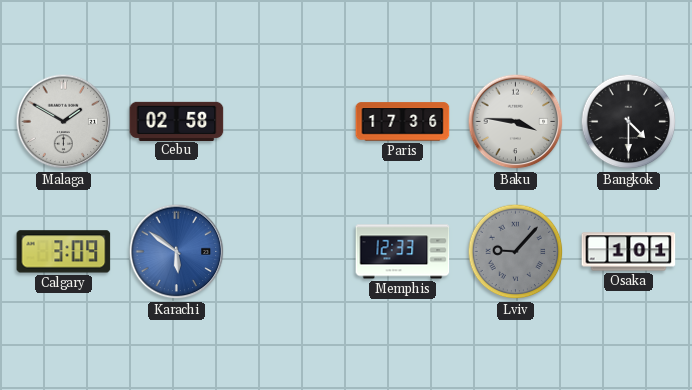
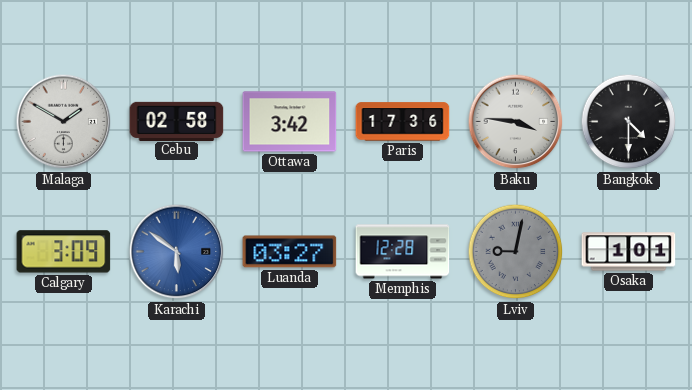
Ottawa: none -> 3:42 (290, 122)
Luanda: none -> 03:27 (290, 252)
Memphis: 12:33 -> 12:28 (403, 252)
Lviv: 9:07 -> 9:02 (516, 252)
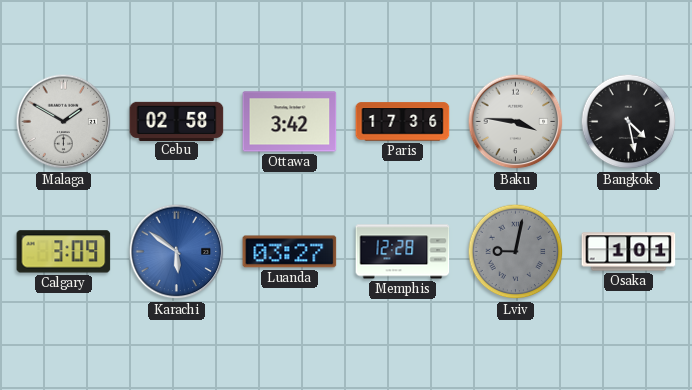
Bangkok: 4:30 -> 4:28 (629, 122)
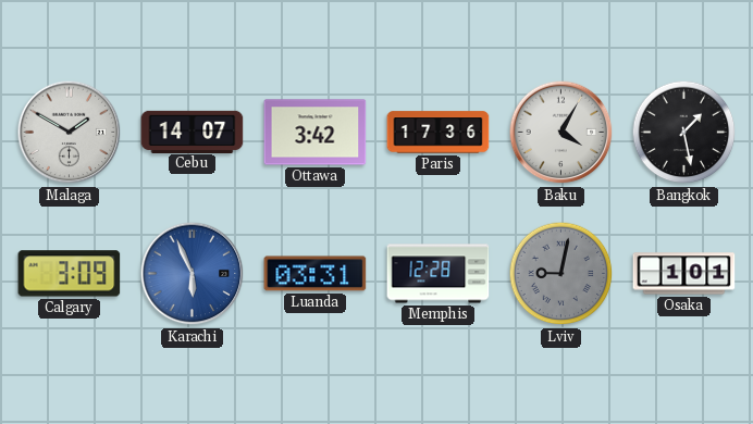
Cebu: 02:58 -> 14:07 (193, 132)
Baku: 3:46 -> 4:05 (561, 133)
Bangkok: 4:28 -> 1:28 (684, 133)
Karachi: 5:51 -> 5:56 (193, 274)
Luanda: 03:27 -> 03:31 (316, 274)
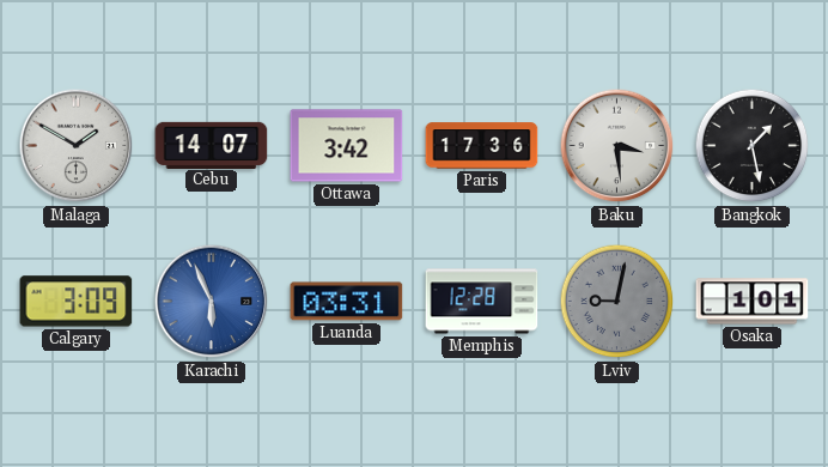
Baku: 4:05 -> 3:29 (617, 146)
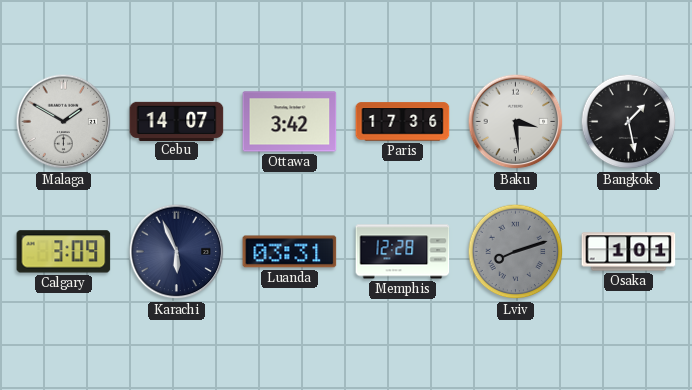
Karachi dial: blue -> navy (177, 252)
Lviv: 9:02 -> 8:12 (516, 252)
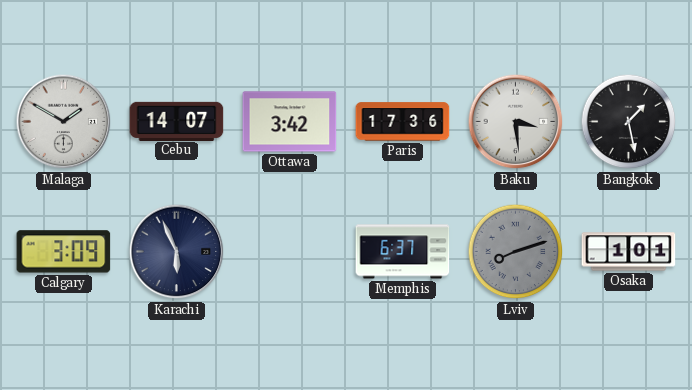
Luanda: 03:31 -> none (290, 252)
Memphis: 12:28 -> 6:37 (403, 252)
